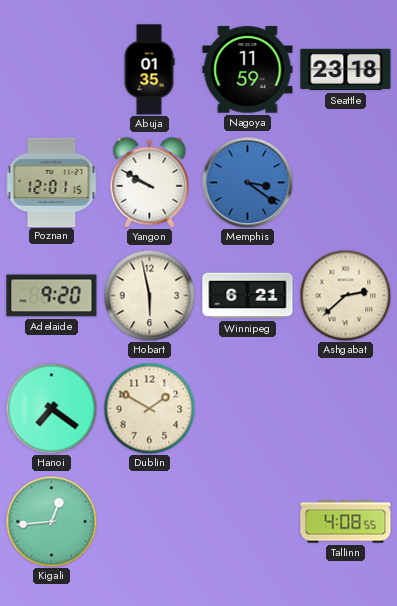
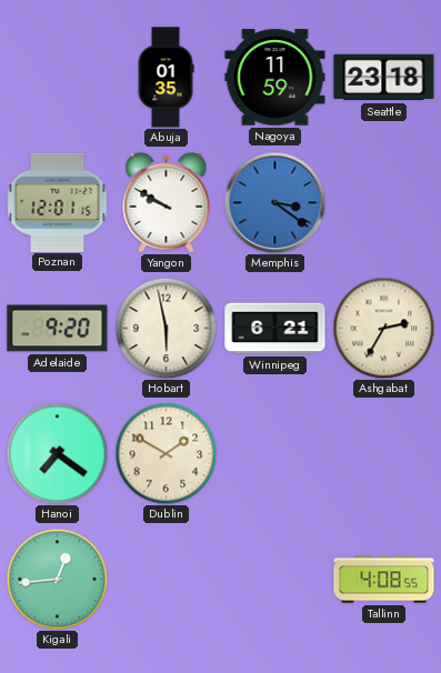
Ashgabat: 2:38 -> 2:35 (383, 328)
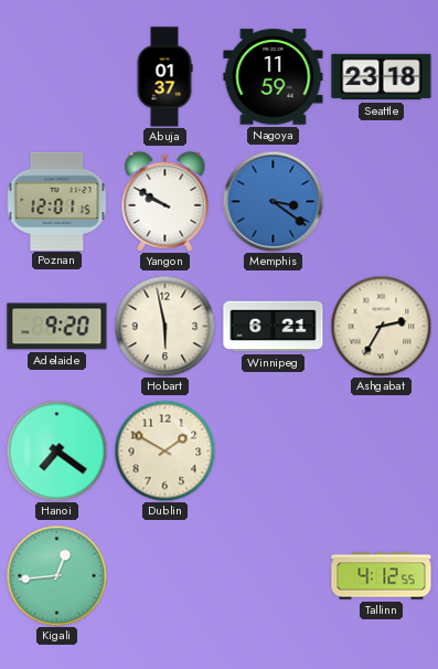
Abuja: 01:35 -> 01:37 (164, 77)
Tallinn: 4:08 -> 4:12 (382, 576)
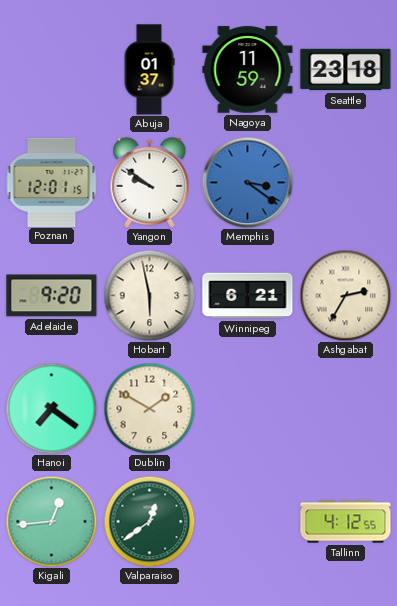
Yangon: 9:50 -> 9:51 (150, 182)
Valparaiso: none -> 12:39 (149, 521)
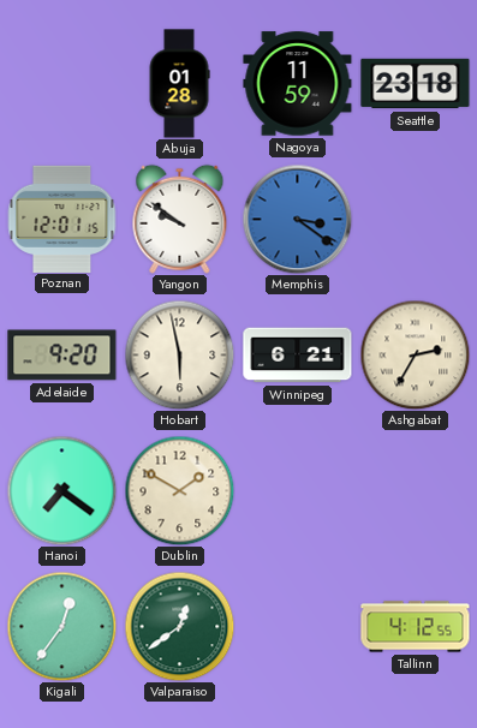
Abuja: 01:37 -> 01:28 (179, 84)
Kigali: 12:44 -> 12:36 (61, 626)
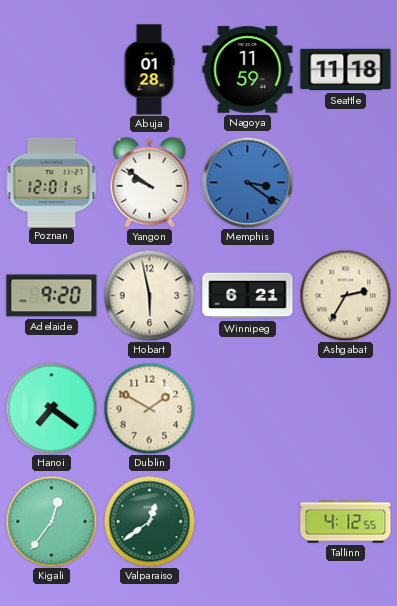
Seattle: 23:18 -> 11:18 (346, 70)
